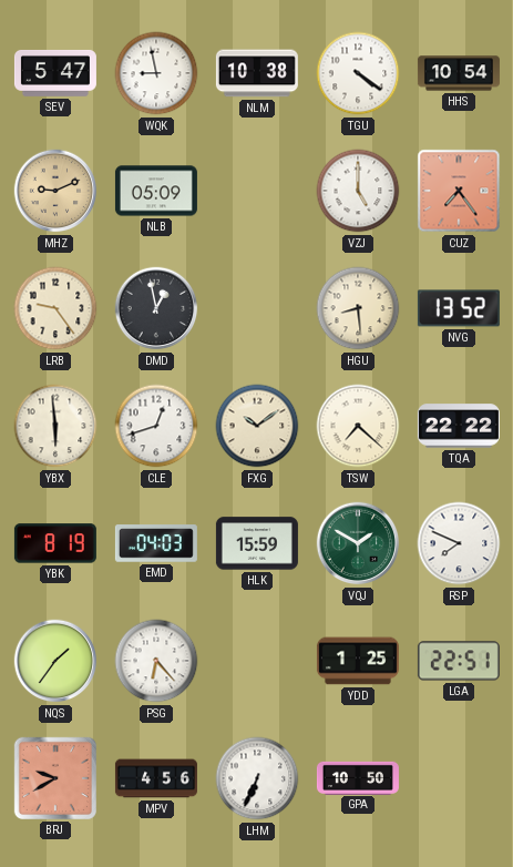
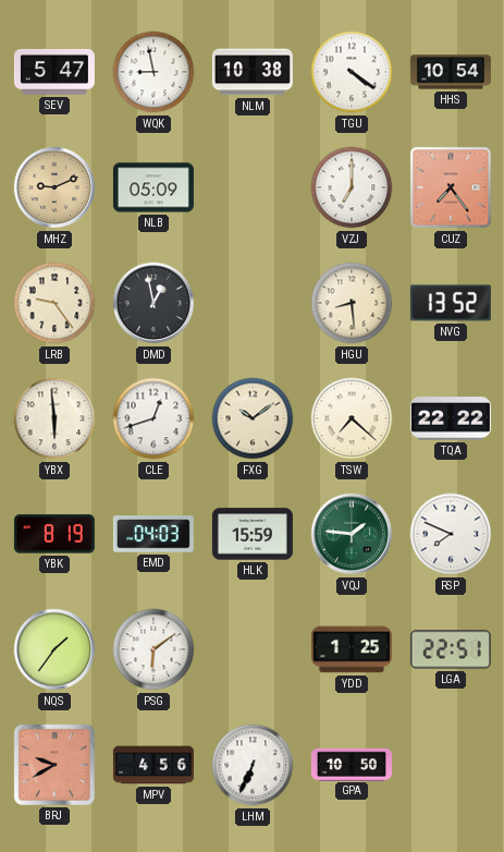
VZJ: 5:00 -> 7:00 (352, 187)
VQJ: 1:50 -> 1:46 (352, 534)
PSG: 6:23 -> 6:09 (153, 649)
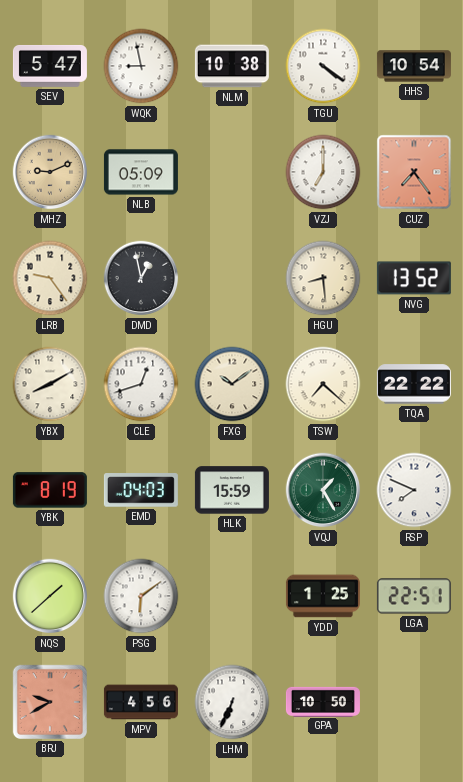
YBX: 5:59 -> 8:10 (50, 384)
VQJ: 1:46 -> 1:25 (323, 490)
NQS: 1:36 -> 1:38 (50, 596)
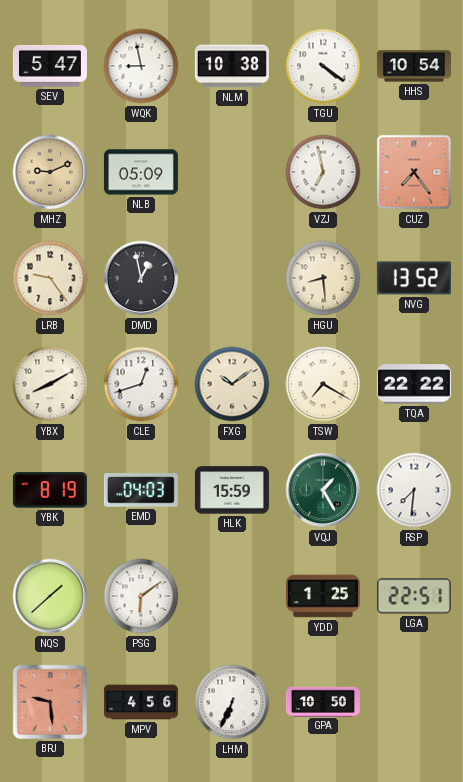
VZJ: 7:00 -> 6:58 (323, 172)
TSW: 7:22 -> 7:20 (323, 384)
RSP: 7:49 -> 7:31 (414, 490)
BRJ: 9:40 -> 9:29 (50, 702)
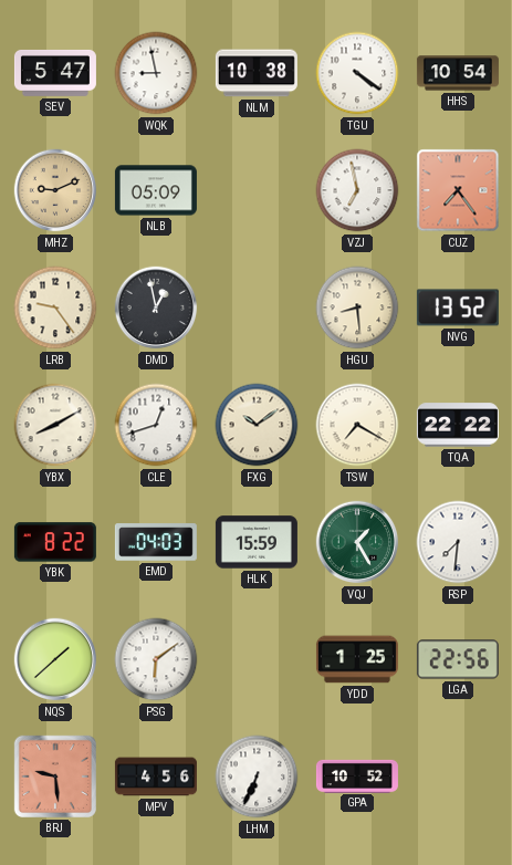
YBK: 8:19 -> 8:22 (55, 542)
LGA: 22:51 -> 22:56 (458, 659)
GPA: 10:50 -> 10:52 (357, 775)
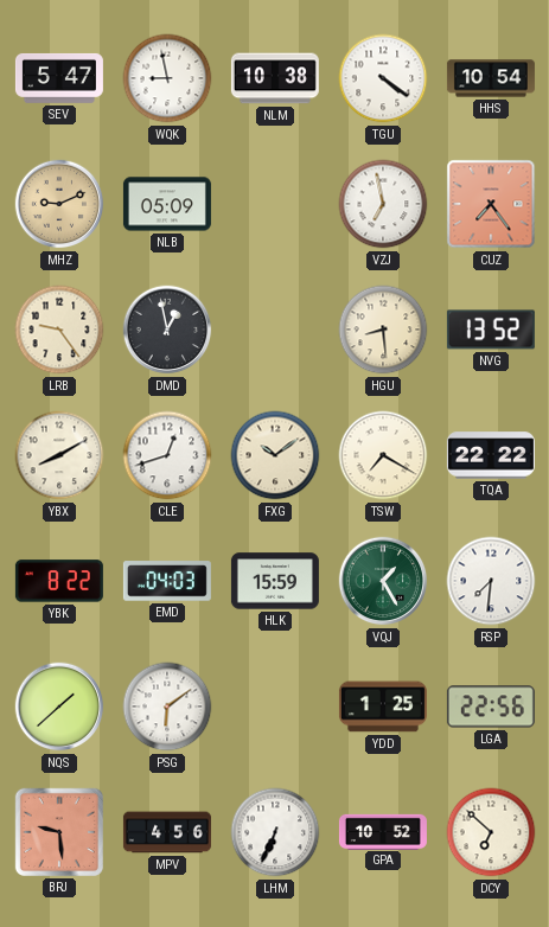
DCY: none -> 6:52 (491, 832)
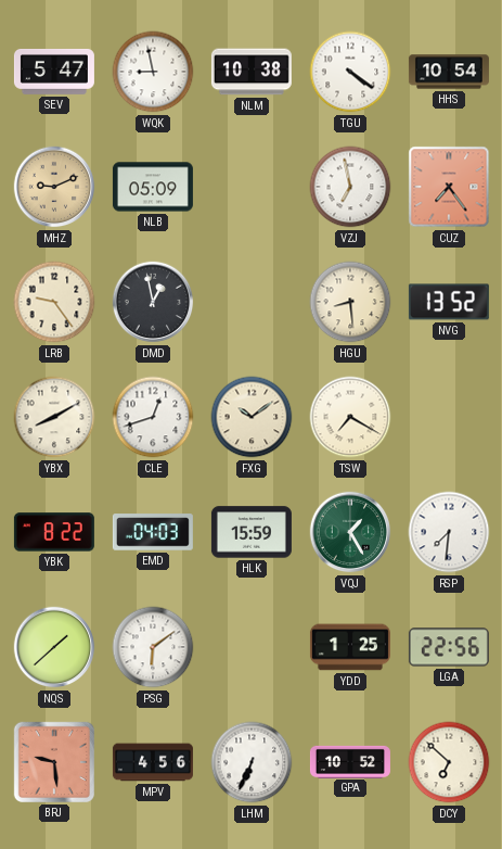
TQA: 22:22 -> none (491, 455)
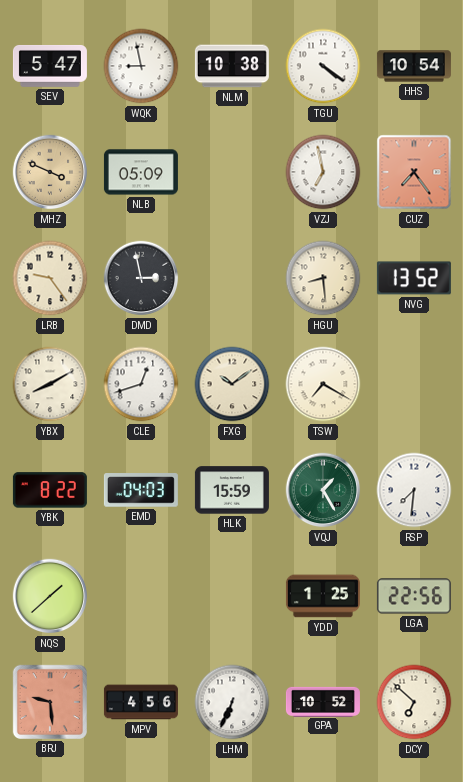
MHZ: 9:11 -> 3:49 (50, 172)
DMD: 12:58 -> 2:58 (141, 278)
PSG: 6:09 -> none (153, 647)
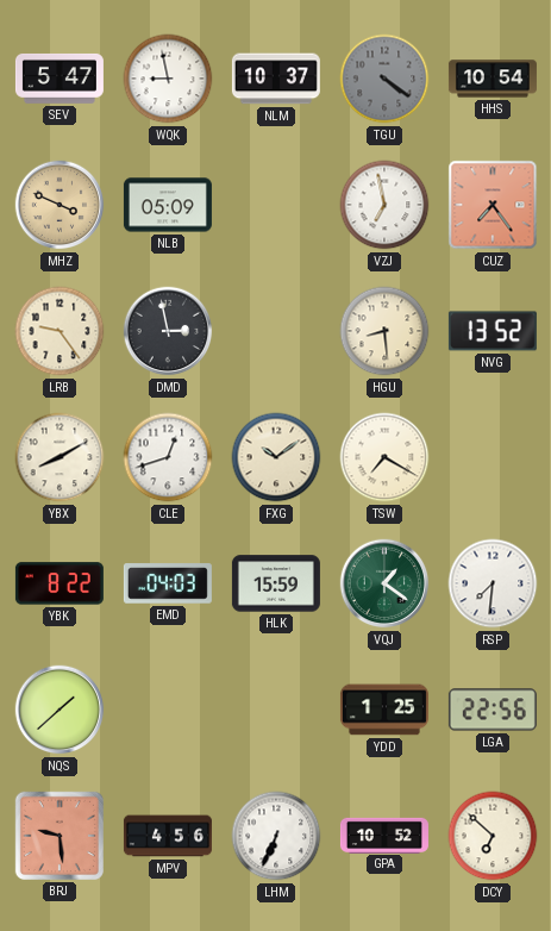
NLM: 10:38 -> 10:37 (276, 79)
TGU dial: white -> grey (384, 79)
VQJ: 1:25 -> 1:21 (384, 583)
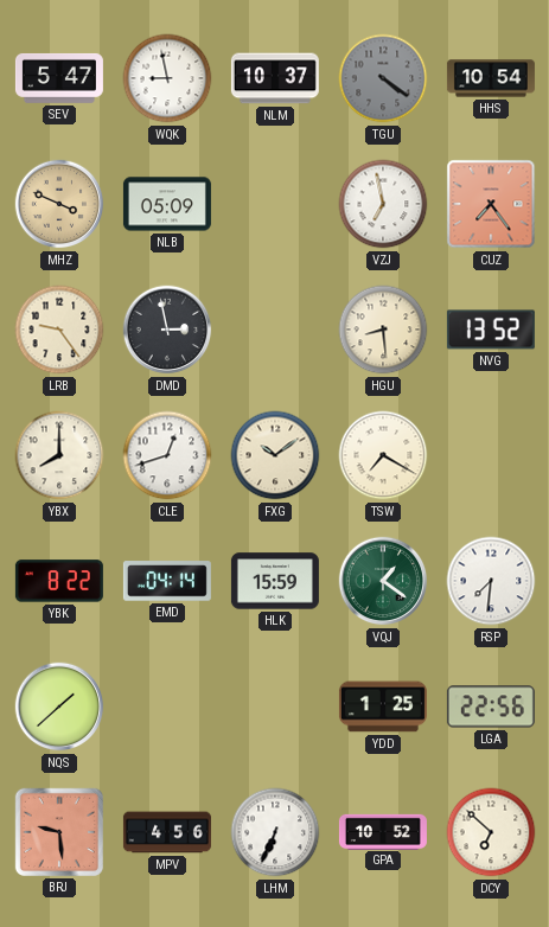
YBX: 8:10 -> 8:00 (59, 455)
EMD: 04:03 -> 04:14 (167, 581)
